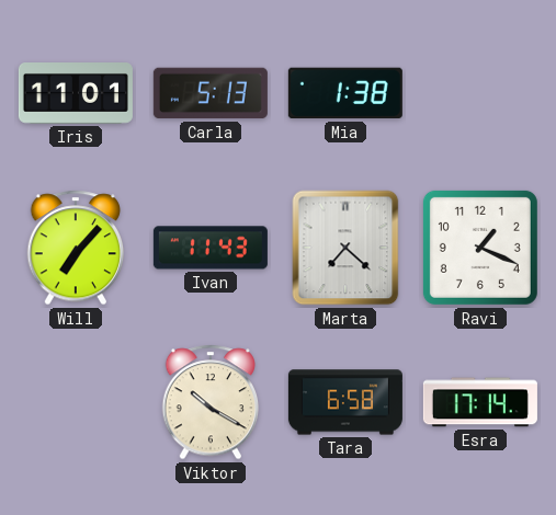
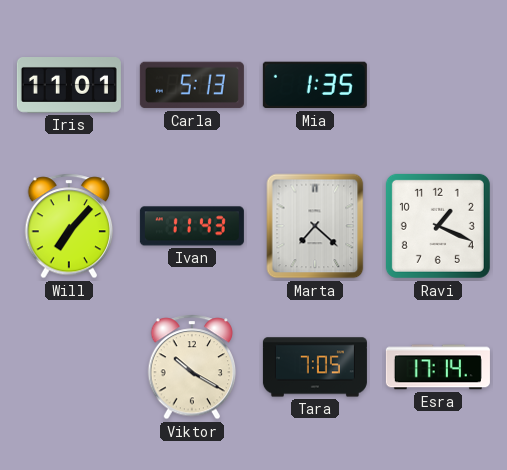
Mia: 1:38 -> 1:35 (315, 85)
Tara: 6:58 -> 7:05 (315, 367)
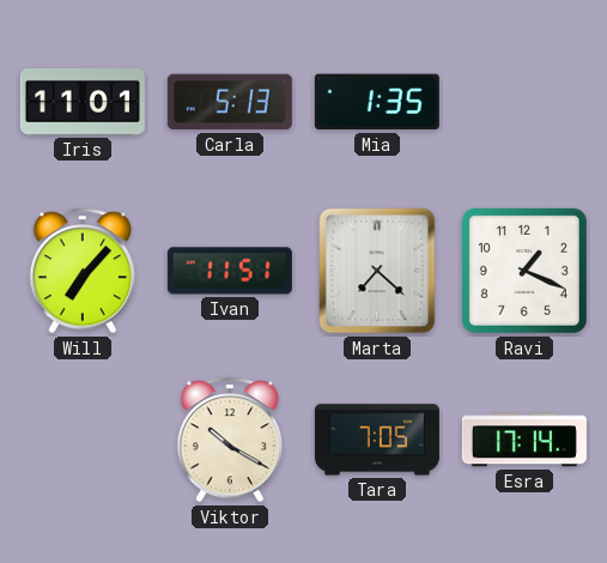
Ivan: 11:43 -> 11:51 (230, 271)
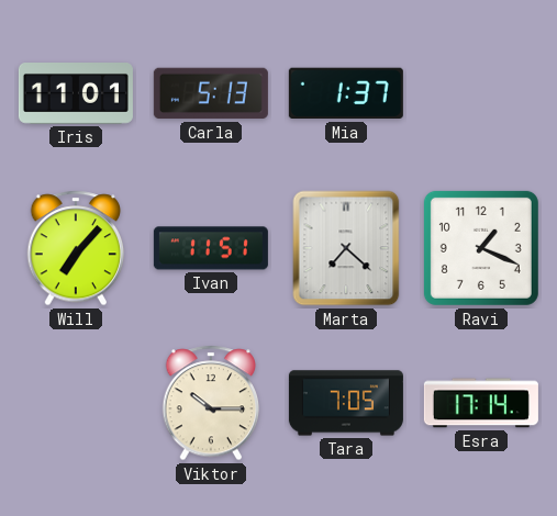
Mia: 1:35 -> 1:37 (346, 93)
Viktor: 10:20 -> 10:15 (211, 403)
